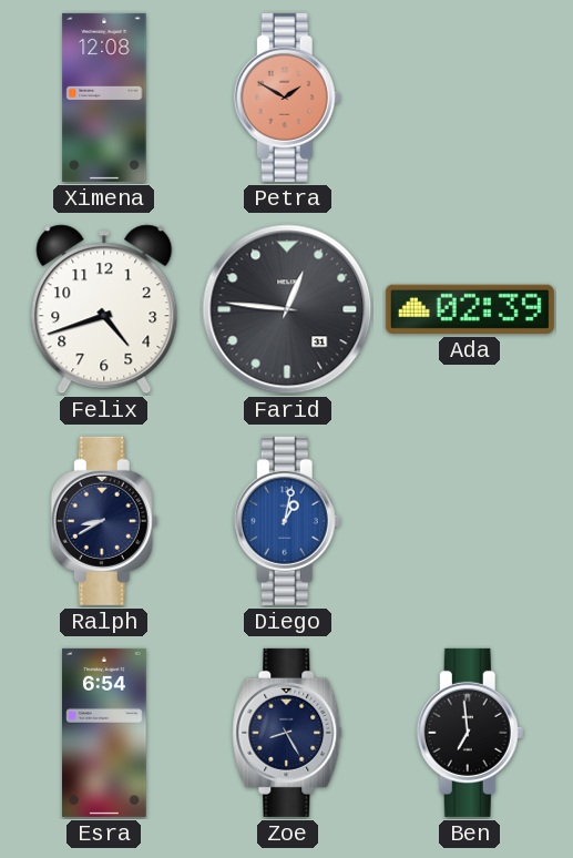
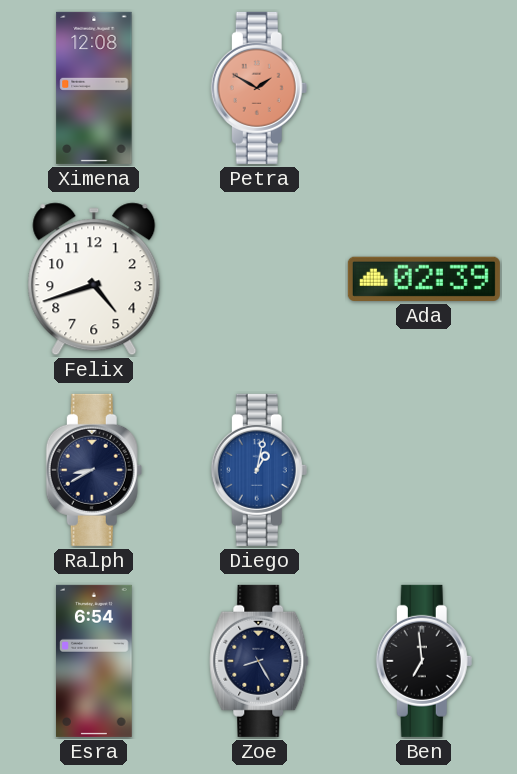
Farid: 12:46 -> none (287, 309)
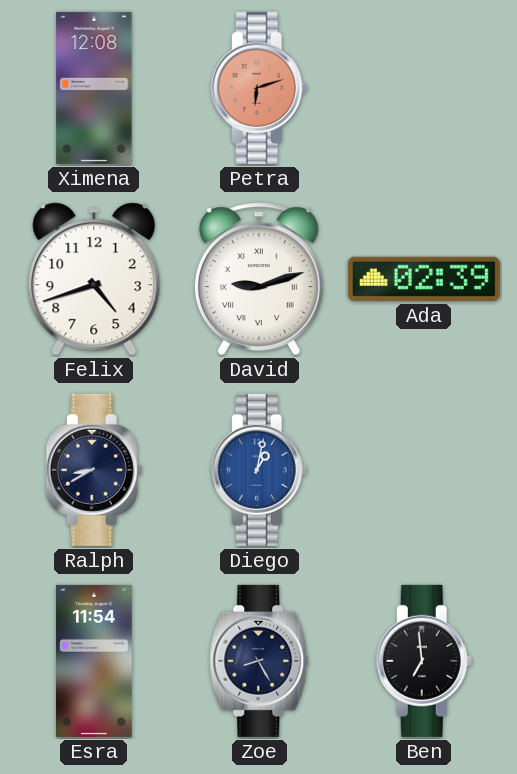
Petra: 1:50 -> 6:12 (259, 88)
David: none -> 9:12 (259, 279)
Esra: 6:54 -> 11:54 (95, 661)
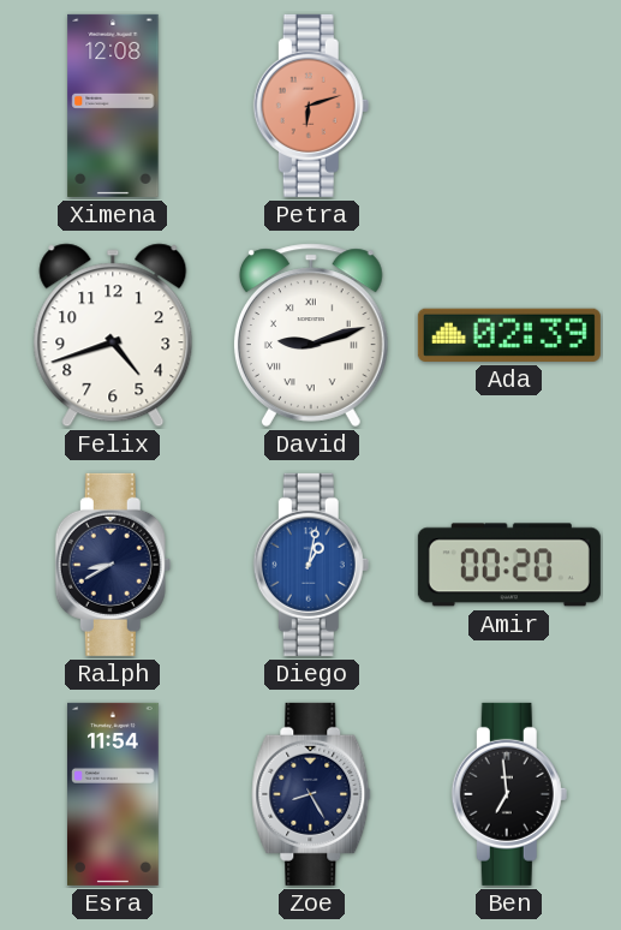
Amir: none -> 00:20 (509, 565)
